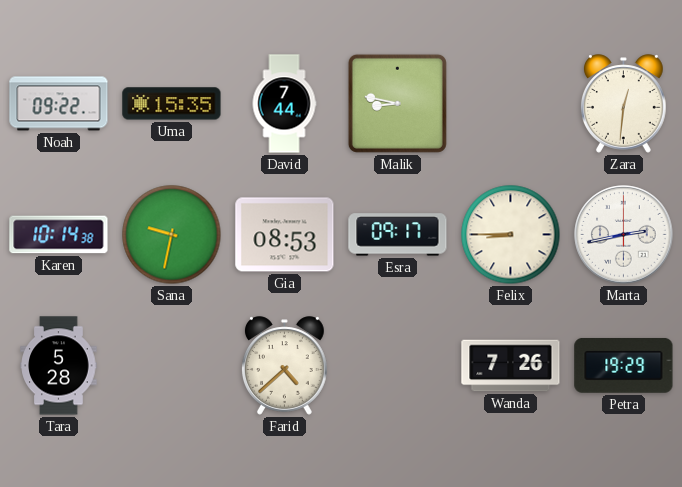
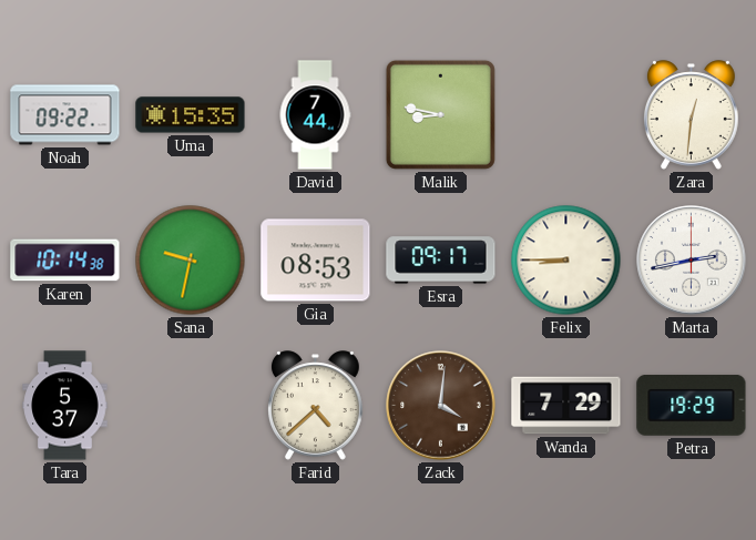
Tara: 5:28 -> 5:37 (65, 406)
Zack: none -> 4:01 (441, 406)
Wanda: 7:26 -> 7:29 (566, 406)
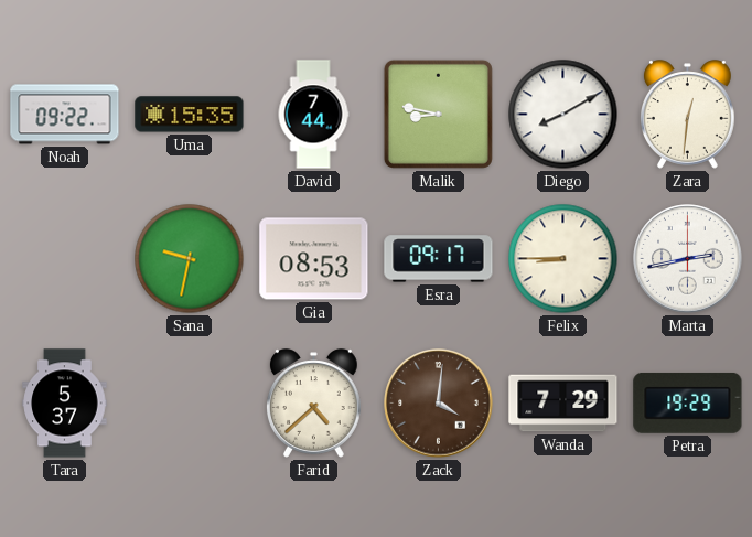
Diego: none -> 8:10 (563, 115)
Karen: 10:14 -> none (65, 261)
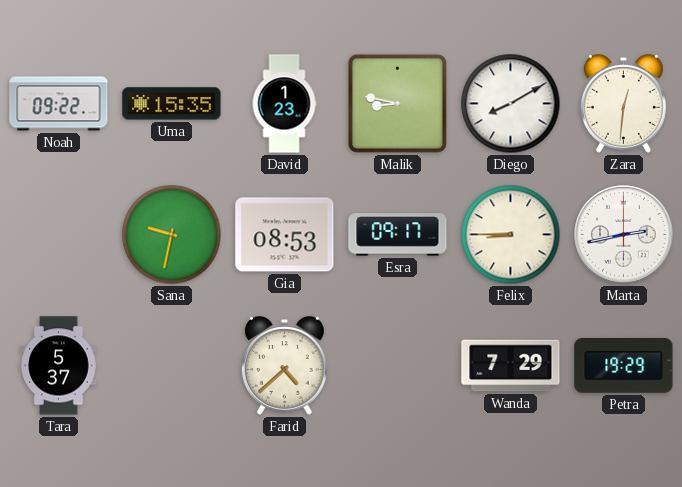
David: 7:44 -> 1:23 (284, 104)
Zack: 4:01 -> none (439, 404)
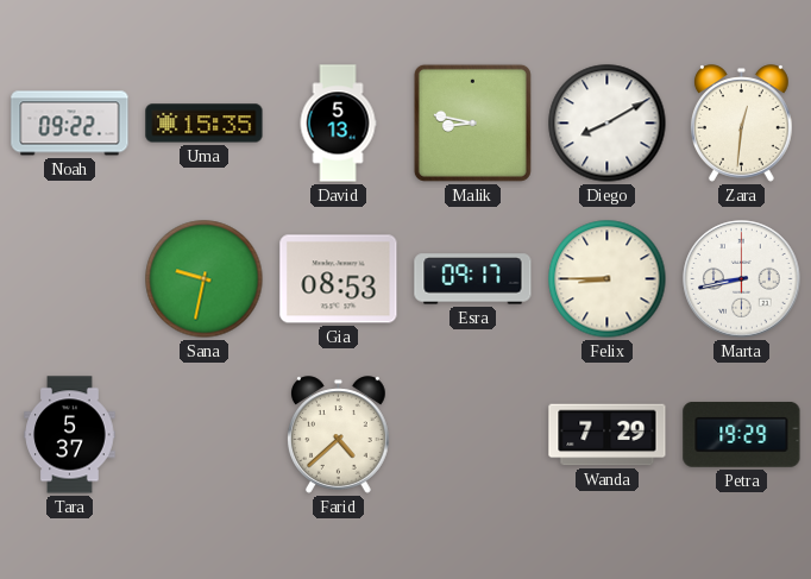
David: 1:23 -> 5:13 (338, 124)
Marta: 2:43 -> 8:43 (742, 279)
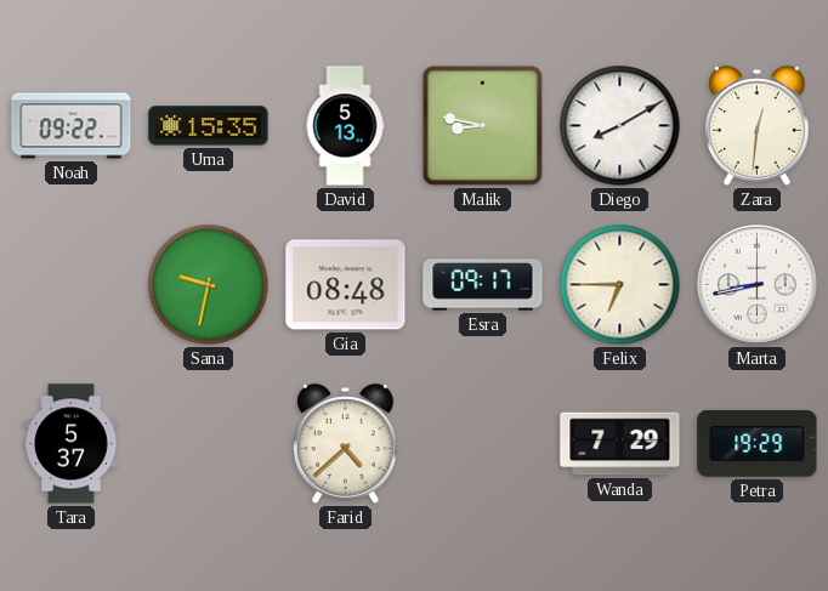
Gia: 08:53 -> 08:48 (346, 285)
Felix: 8:45 -> 6:45 (620, 285)
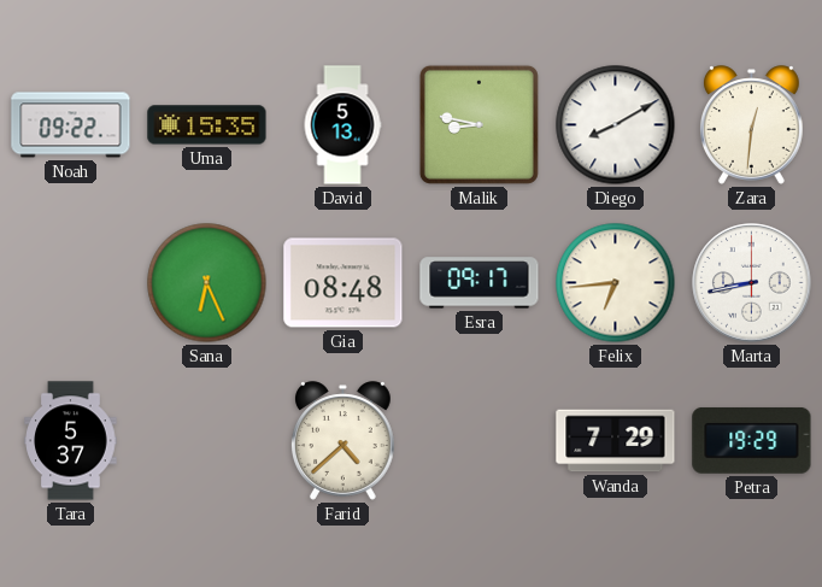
Sana: 9:32 -> 6:26 (207, 283)
Felix: 6:45 -> 6:44 (616, 283)
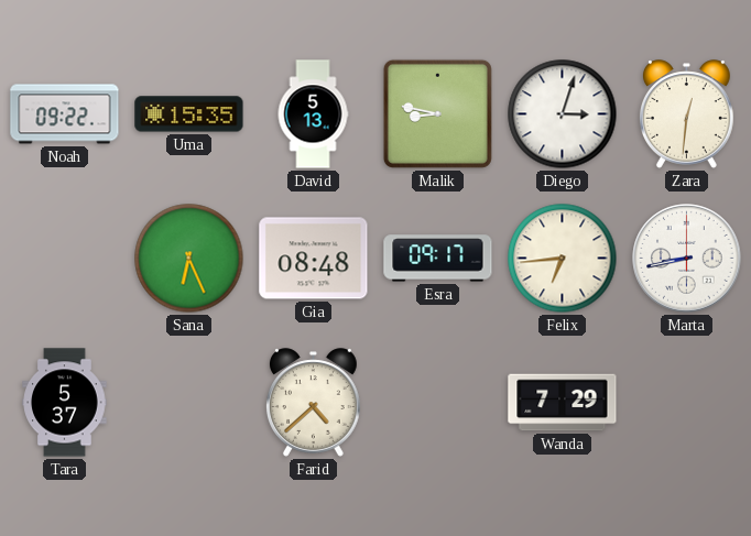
Diego: 8:10 -> 3:03 (563, 114)
Petra: 19:29 -> none (752, 440)
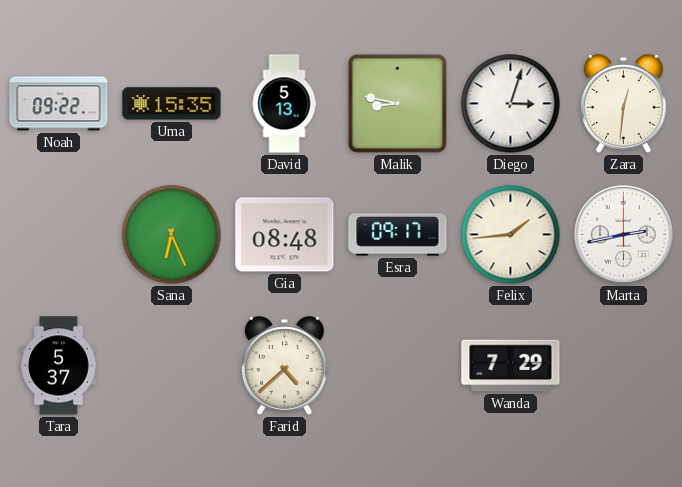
Felix: 6:44 -> 1:44 (511, 235)
Marta: 8:43 -> 2:43 (624, 235)
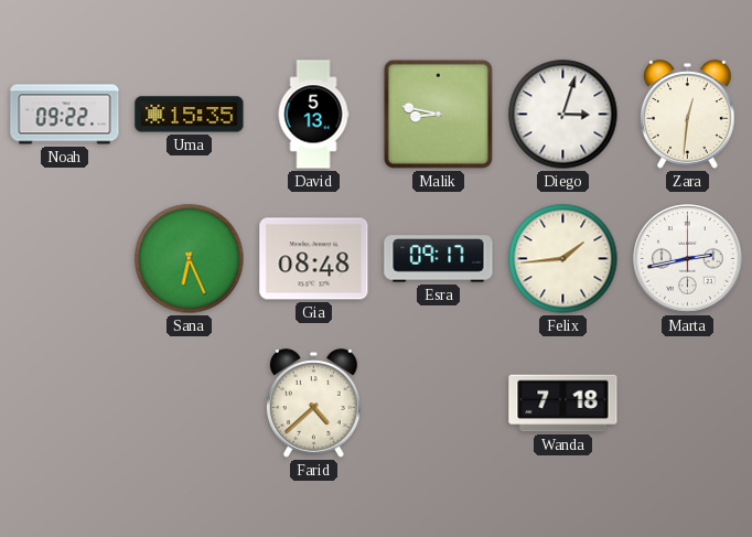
Tara: 5:37 -> none (59, 366)
Wanda: 7:29 -> 7:18 (563, 404)
